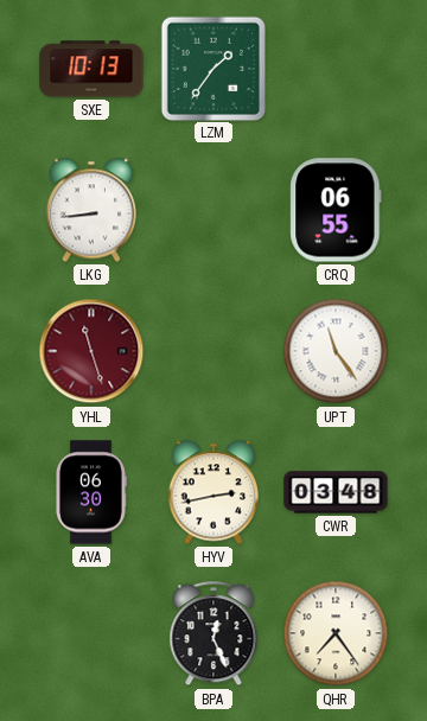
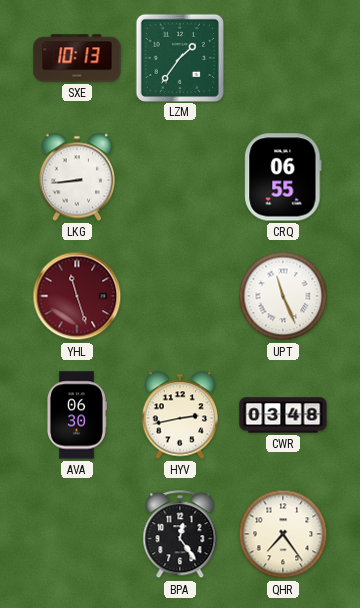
UPT: 11:24 -> 11:26 (283, 296)
BPA: 12:26 -> 12:24 (180, 535)
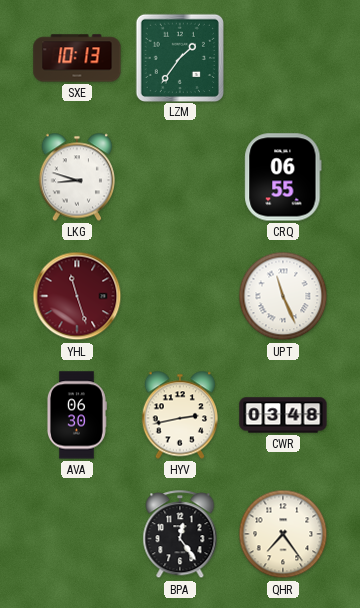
LKG: 8:44 -> 8:48 (76, 177)
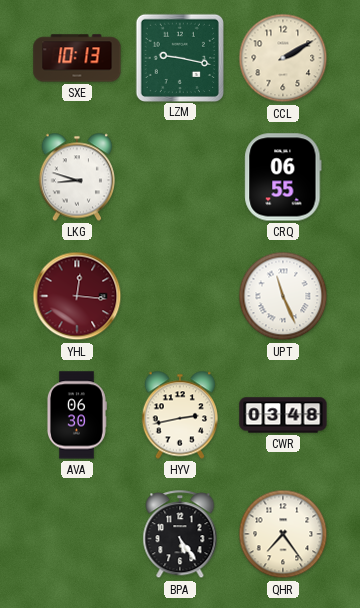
LZM: 1:36 -> 9:17 (179, 57)
CCL: none -> 2:10 (283, 58)
YHL: 11:27 -> 12:16 (77, 296)
BPA: 12:24 -> 5:24 (180, 535)
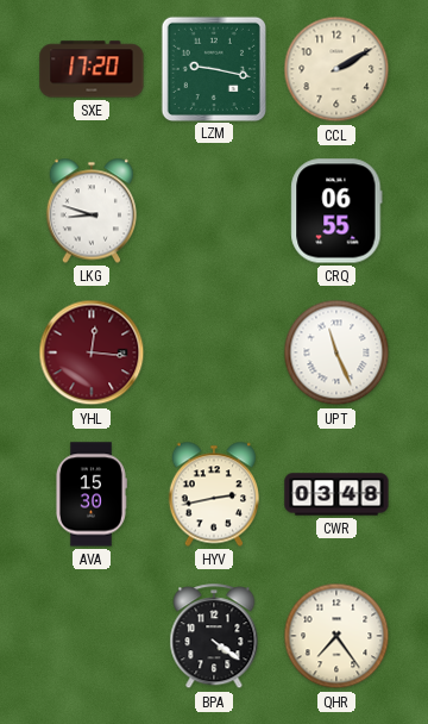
SXE: 10:13 -> 17:20 (92, 69)
AVA: 06:30 -> 15:30 (90, 494)
BPA: 5:24 -> 4:21 (214, 637)
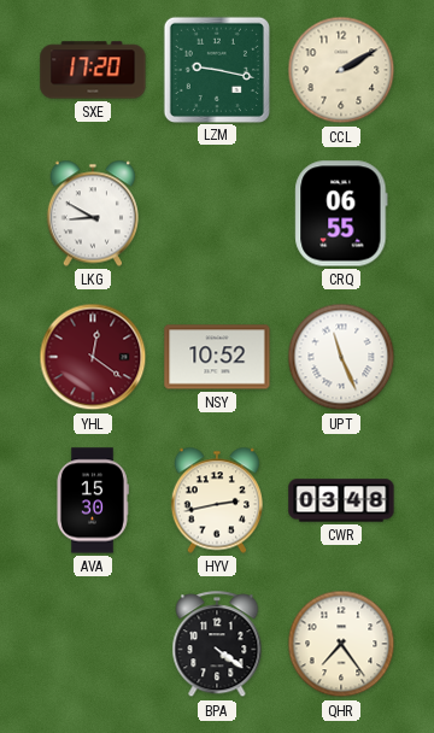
LKG: 8:48 -> 8:50 (92, 213)
YHL: 12:16 -> 12:21 (93, 357)
NSY: none -> 10:52 (217, 357)
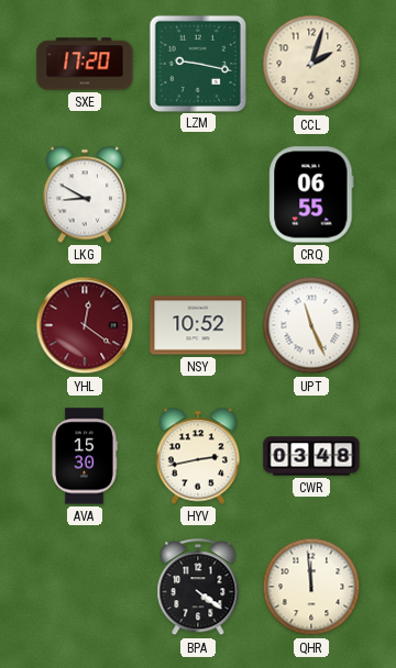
CCL: 2:10 -> 2:03 (311, 64)
QHR: 7:24 -> 11:59 (311, 587)
